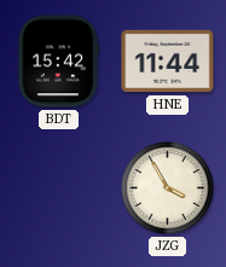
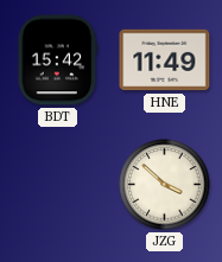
HNE: 11:44 -> 11:49 (165, 60)
JZG: 3:55 -> 3:52 (165, 185)
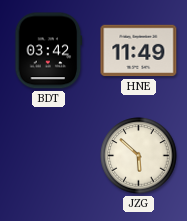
BDT: 15:42 -> 03:42 (49, 51)
JZG: 3:52 -> 5:52 (139, 156)
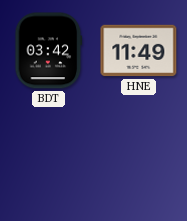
JZG: 5:52 -> none (139, 156)
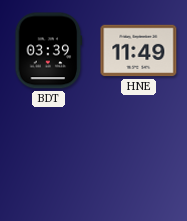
BDT: 03:42 -> 03:39 (49, 51)
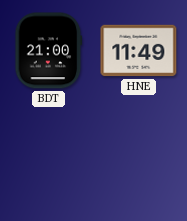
BDT: 03:39 -> 21:00 (49, 51)
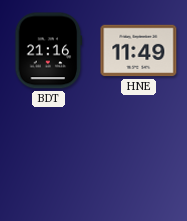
BDT: 21:00 -> 21:16 (49, 51)
